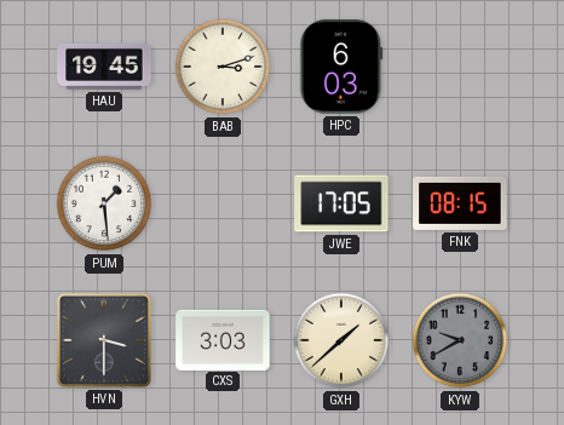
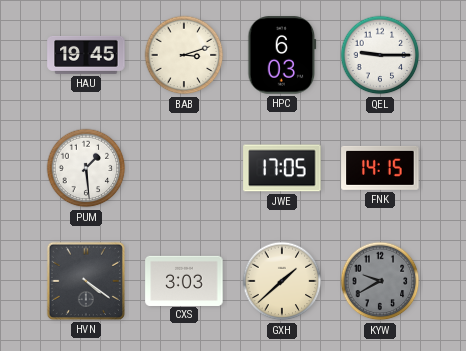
QEL: none -> 9:15 (380, 55)
FNK: 08:15 -> 14:15 (380, 168)
HVN: 3:30 -> 4:21 (86, 281)
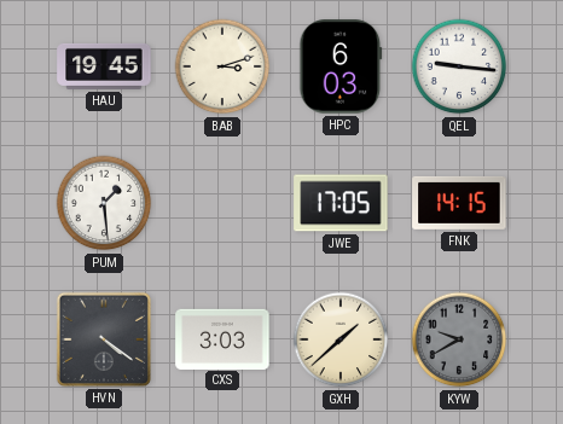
QEL: 9:15 -> 9:16 (459, 66)
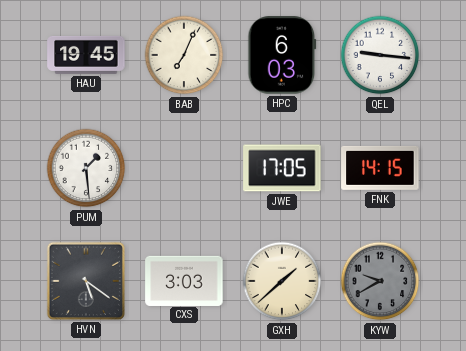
BAB: 3:12 -> 7:04 (184, 55)
HVN: 4:21 -> 5:21 (86, 281)
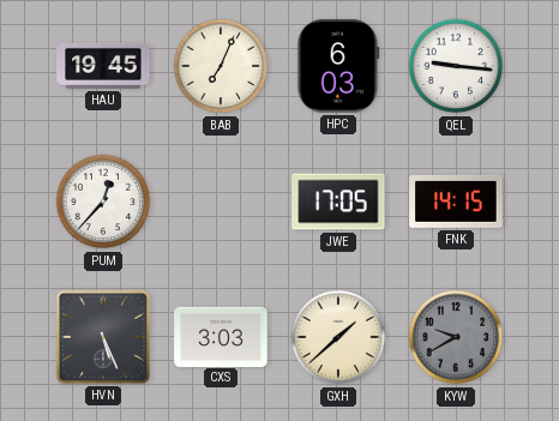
PUM: 1:29 -> 12:37 (103, 202)
HVN: 5:21 -> 5:26 (103, 337)
